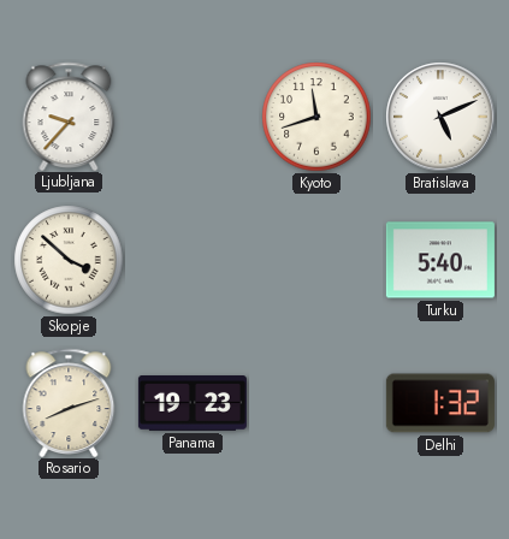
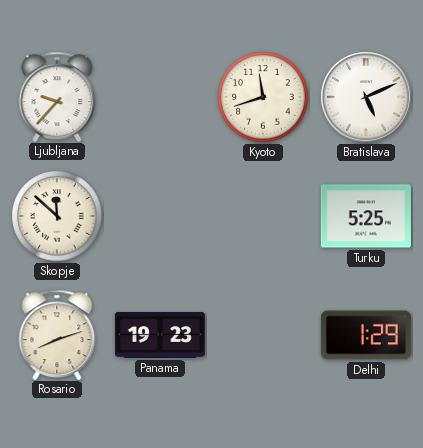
Skopje: 3:52 -> 11:52 (57, 216)
Turku: 5:40 -> 5:25 (366, 216)
Delhi: 1:32 -> 1:29 (366, 335)
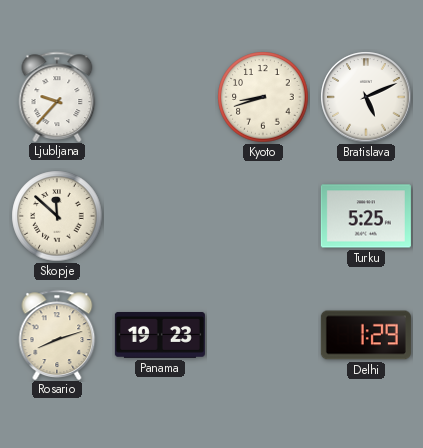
Kyoto: 11:42 -> 8:42 (263, 97)
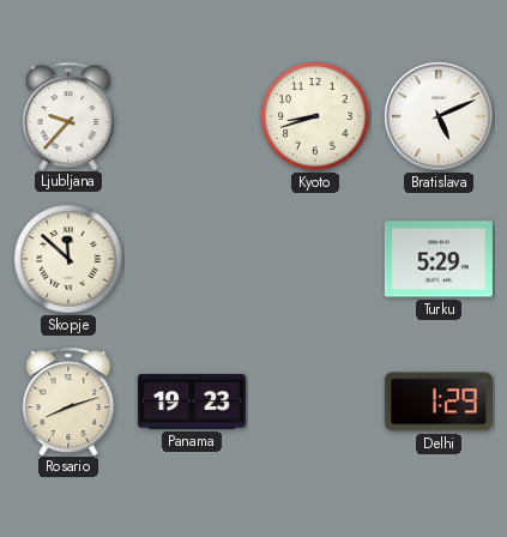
Turku: 5:25 -> 5:29 (439, 259)
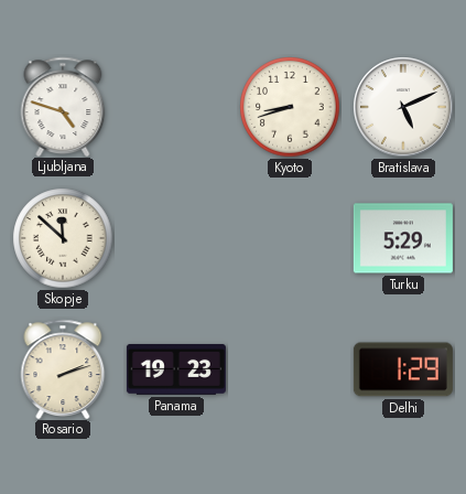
Ljubljana: 9:37 -> 4:48 (63, 106)
Rosario: 8:12 -> 2:12 (63, 368)
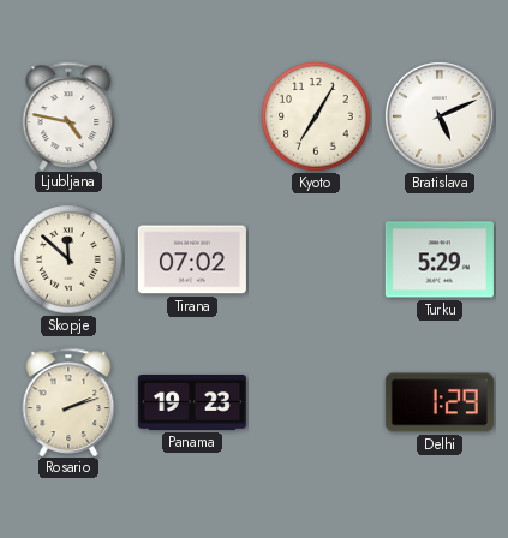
Ljubljana: 4:48 -> 4:47 (68, 115)
Kyoto: 8:42 -> 7:05 (316, 116)
Tirana: none -> 07:02 (192, 259)
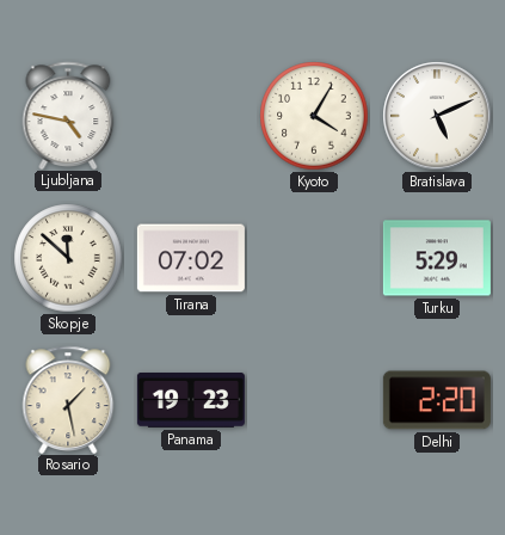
Kyoto: 7:05 -> 4:05 (314, 116)
Rosario: 2:12 -> 1:28 (68, 399)
Delhi: 1:29 -> 2:20 (437, 400)
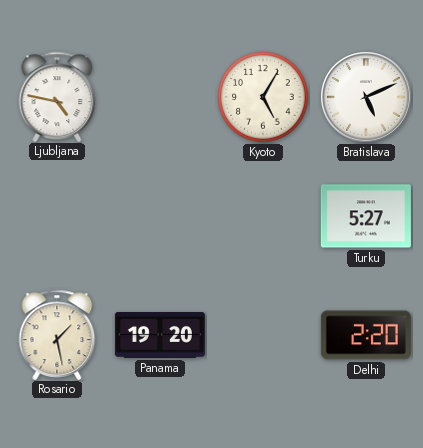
Kyoto: 4:05 -> 5:05 (263, 97)
Skopje: 11:52 -> none (68, 258)
Tirana: 07:02 -> none (191, 258)
Turku: 5:29 -> 5:27 (366, 216)
Panama: 19:23 -> 19:20 (160, 336)
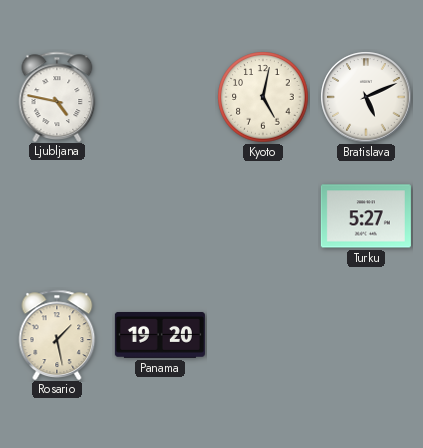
Kyoto: 5:05 -> 5:02 (263, 97)
Delhi: 2:20 -> none (366, 335)
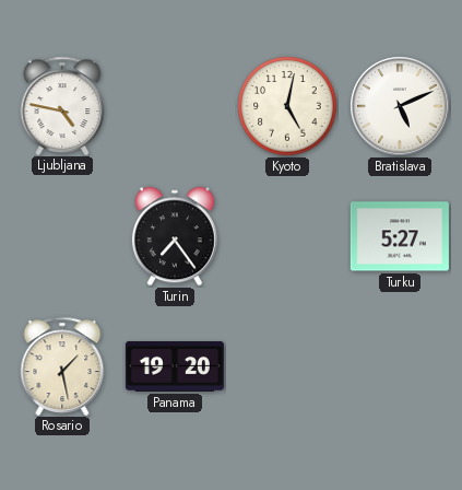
Turin: none -> 7:24 (175, 236)
